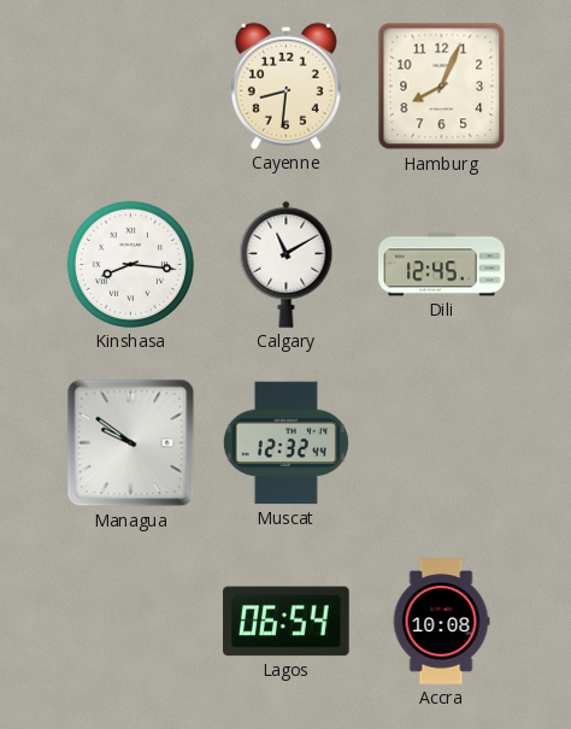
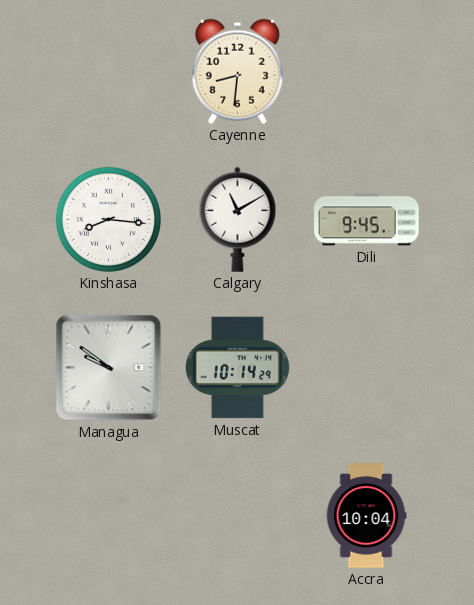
Hamburg: 8:04 -> none (442, 87)
Dili: 12:45 -> 9:45 (367, 220)
Muscat: 12:32 -> 10:14 (237, 368)
Lagos: 06:54 -> none (287, 622)
Accra: 10:08 -> 10:04 (366, 516)
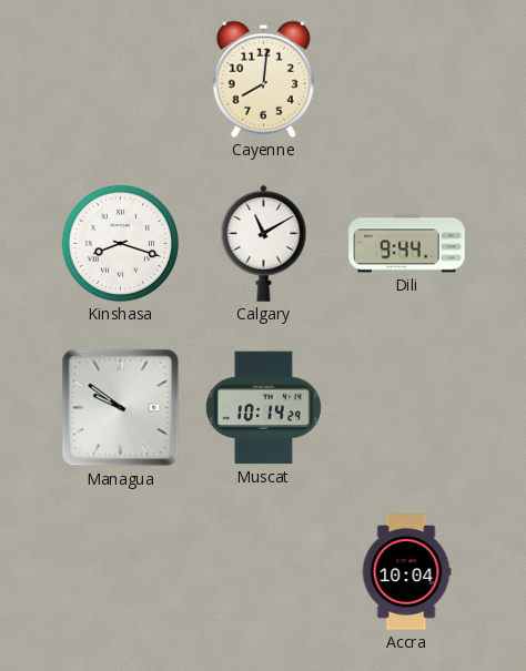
Cayenne: 8:31 -> 8:01 (263, 79)
Kinshasa: 8:16 -> 8:18 (120, 243)
Dili: 9:45 -> 9:44 (407, 244)
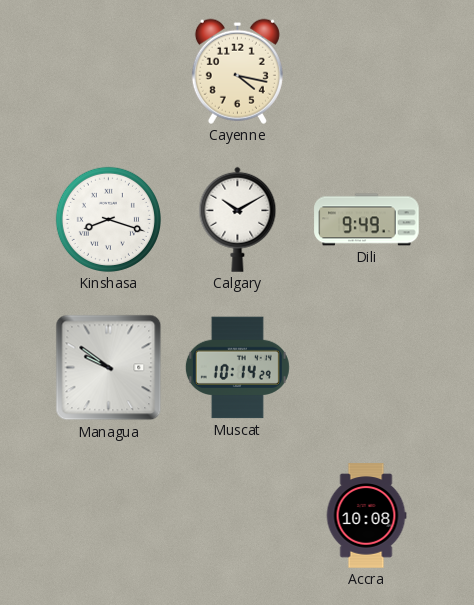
Cayenne: 8:01 -> 4:17 (237, 71)
Calgary: 11:10 -> 10:10 (238, 219)
Dili: 9:44 -> 9:49 (367, 220)
Accra: 10:04 -> 10:08 (366, 516)
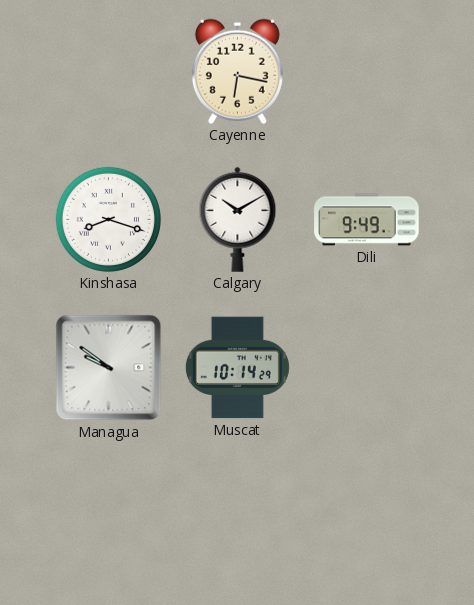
Cayenne: 4:17 -> 6:17 (237, 71)
Accra: 10:08 -> none (366, 516)
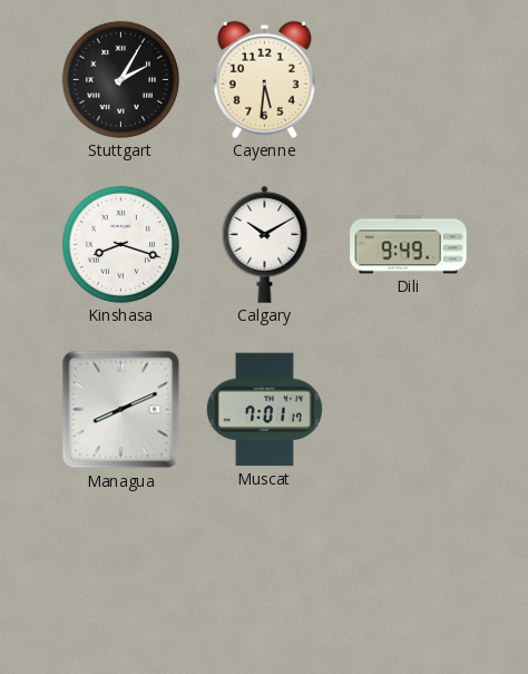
Stuttgart: none -> 2:05 (120, 79)
Cayenne: 6:17 -> 5:31 (264, 79)
Managua: 9:51 -> 8:11 (121, 410)
Muscat: 10:14 -> 7:01 (264, 410)
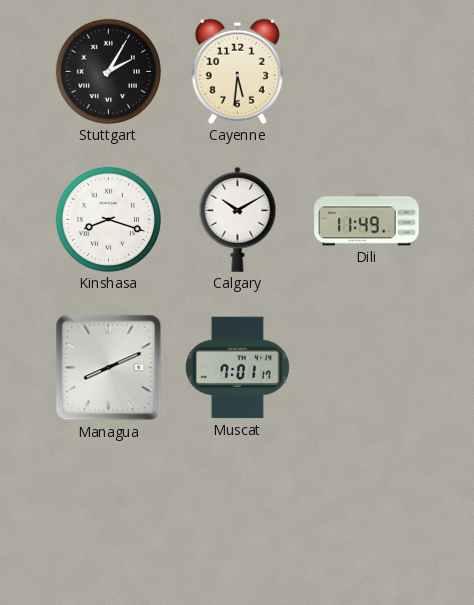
Dili: 9:49 -> 11:49 (367, 220)
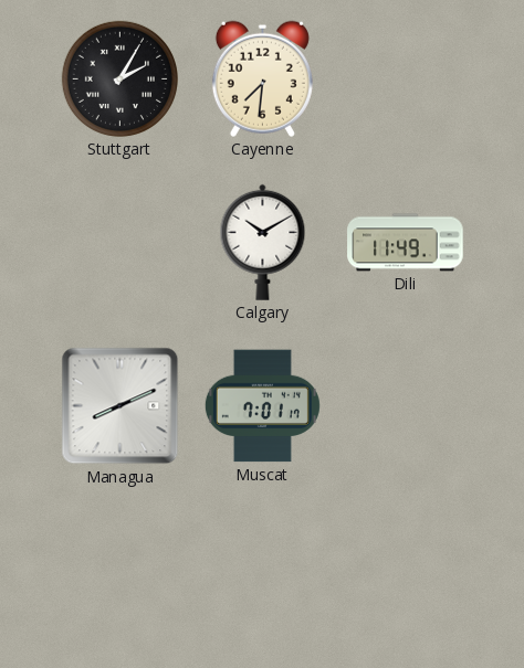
Cayenne: 5:31 -> 7:31 (262, 78)
Kinshasa: 8:18 -> none (108, 219)
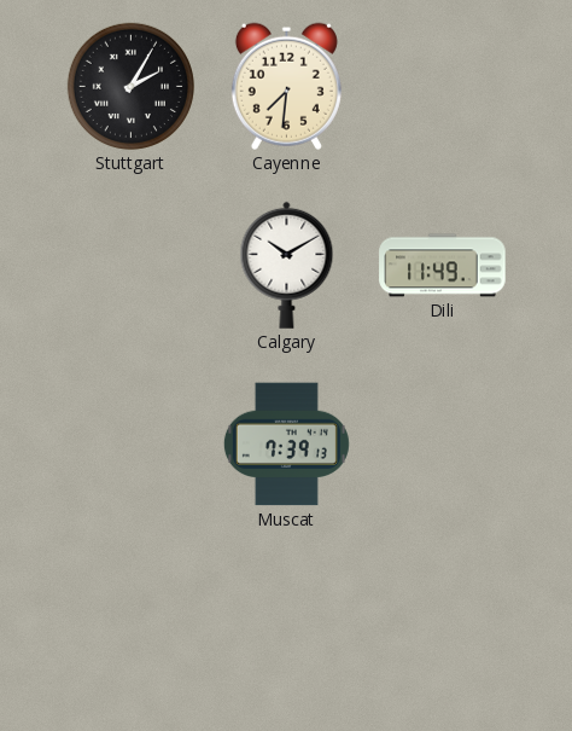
Managua: 8:11 -> none (120, 406)
Muscat: 7:01 -> 7:39 (286, 445)
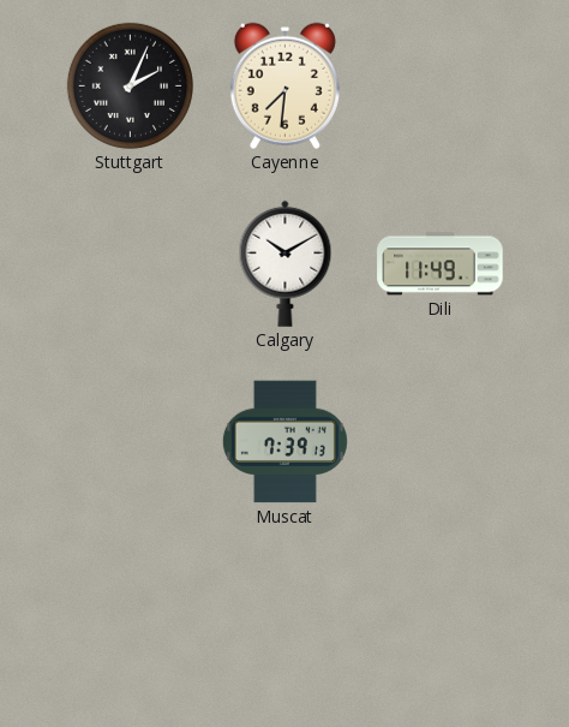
Stuttgart: 2:05 -> 2:04 (130, 85)
